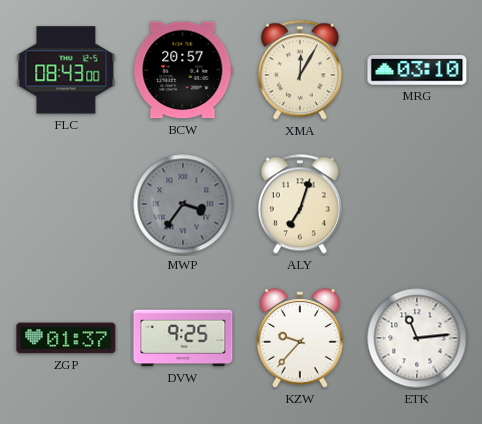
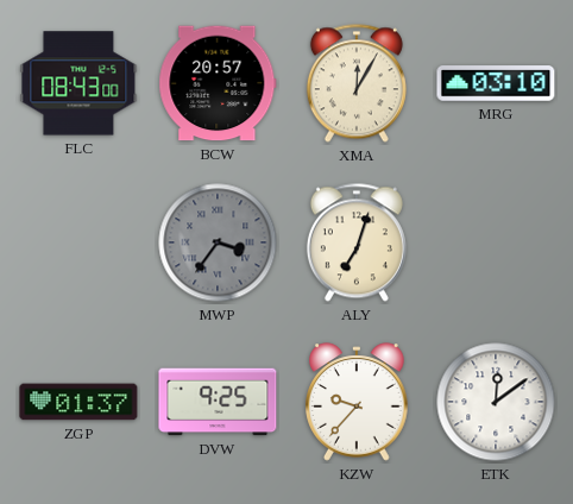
ETK: 11:14 -> 12:09 (496, 402)
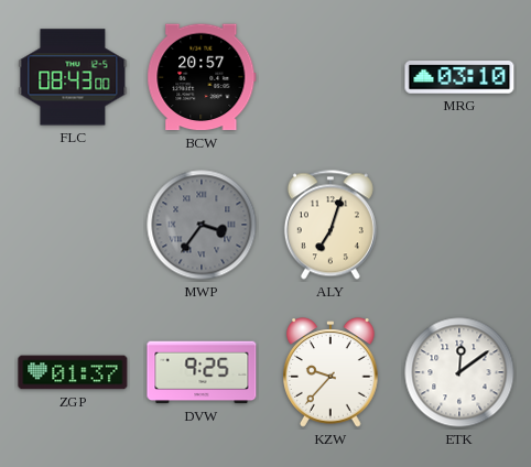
XMA: 12:05 -> none (357, 83)
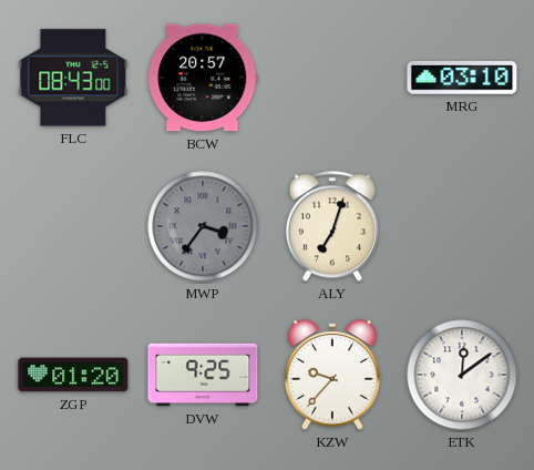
ZGP: 01:37 -> 01:20 (73, 375)
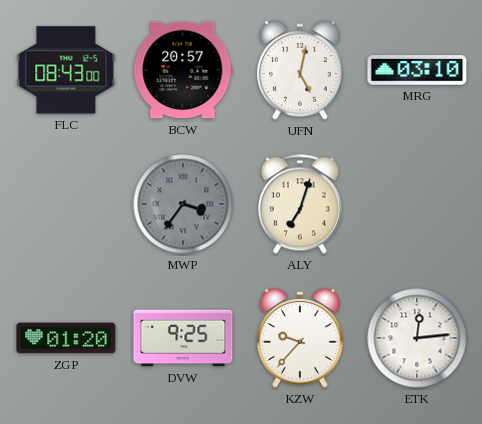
UFN: none -> 5:02 (301, 70)
ETK: 12:09 -> 12:14 (417, 338)
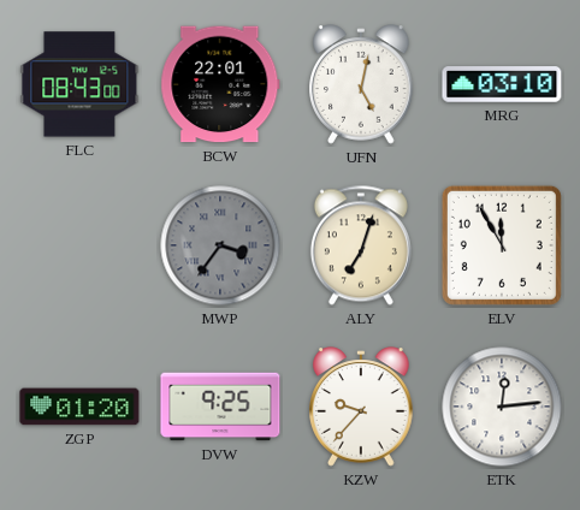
BCW: 20:57 -> 22:01 (220, 84)
ELV: none -> 11:55 (502, 245)
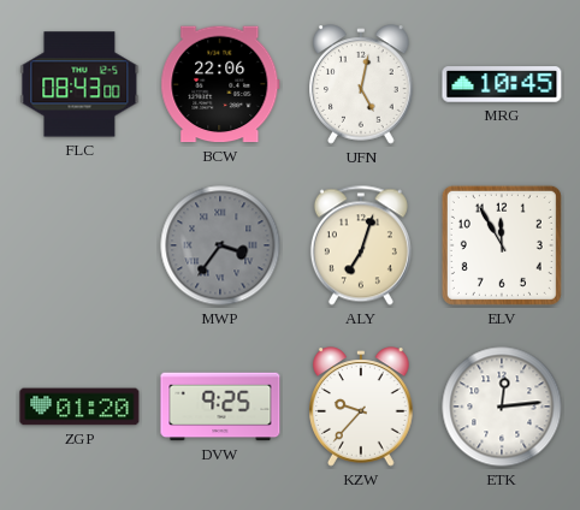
BCW: 22:01 -> 22:06 (220, 84)
MRG: 03:10 -> 10:45 (502, 84)
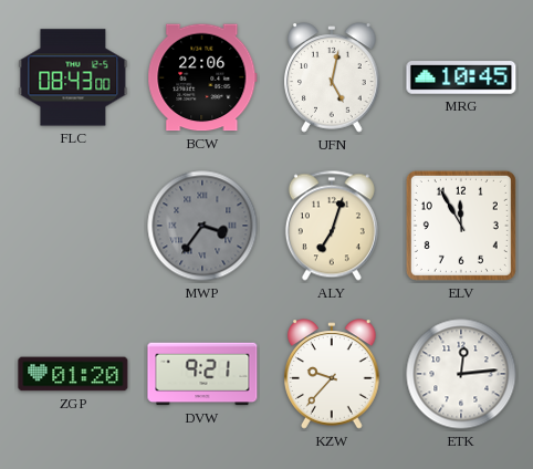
DVW: 9:25 -> 9:21 (202, 374)
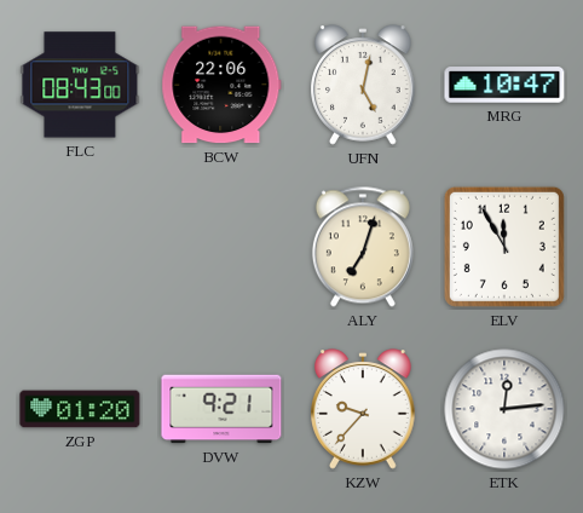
MRG: 10:45 -> 10:47 (504, 85)
MWP: 3:36 -> none (202, 226)
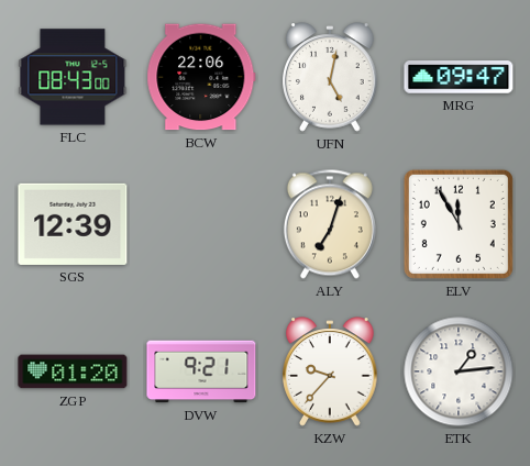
MRG: 10:47 -> 09:47 (459, 77)
SGS: none -> 12:39 (73, 224)
ETK: 12:14 -> 1:14 (459, 371)
